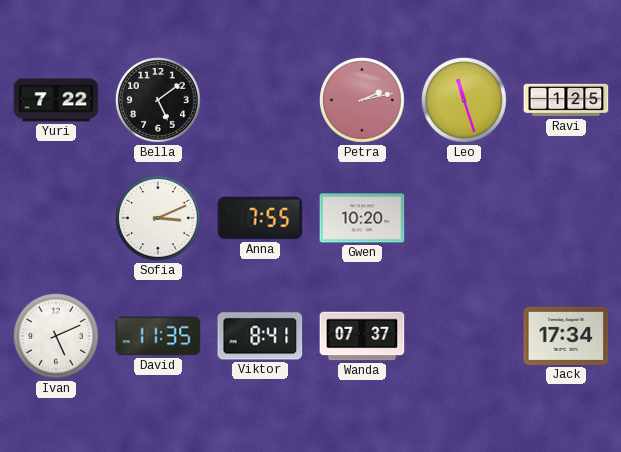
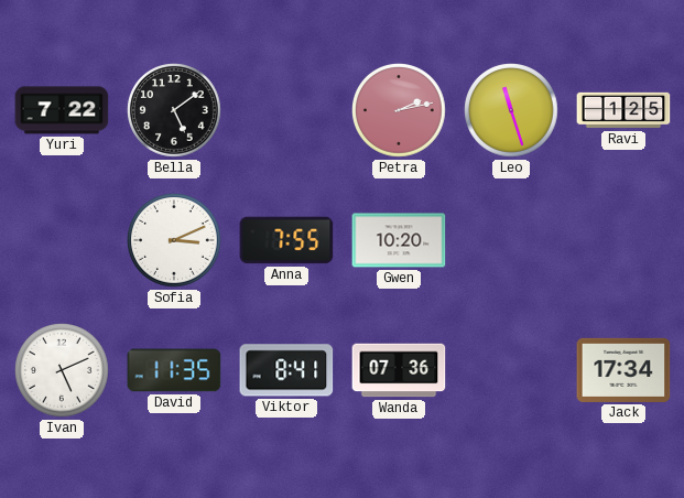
Wanda: 07:37 -> 07:36 (399, 370)
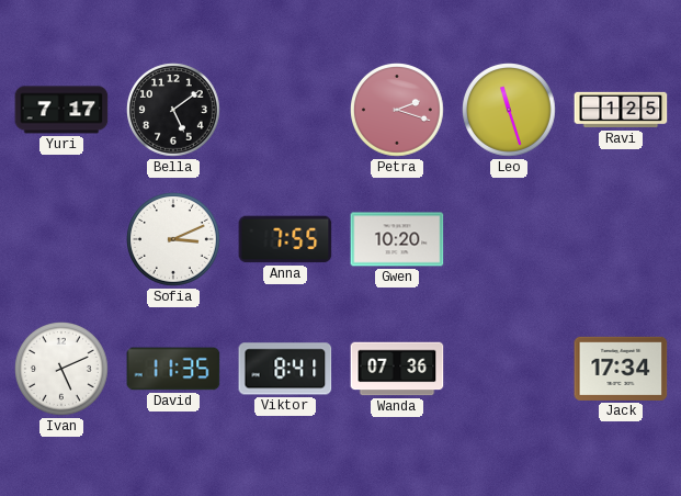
Yuri: 7:22 -> 7:17 (61, 110)
Petra: 2:13 -> 2:18 (398, 111)
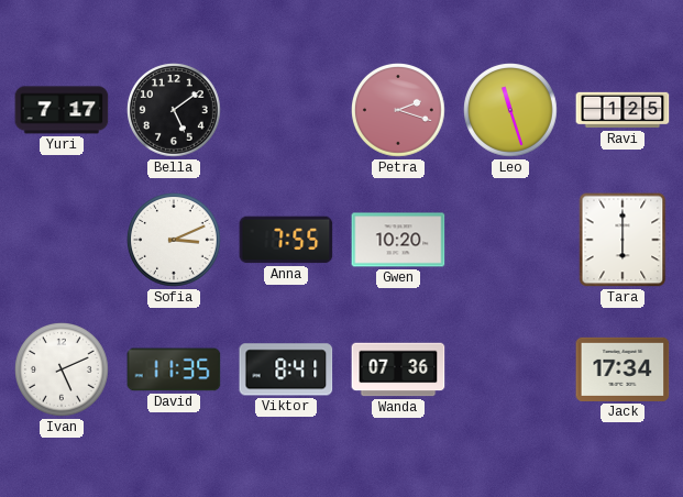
Tara: none -> 6:00 (623, 240)
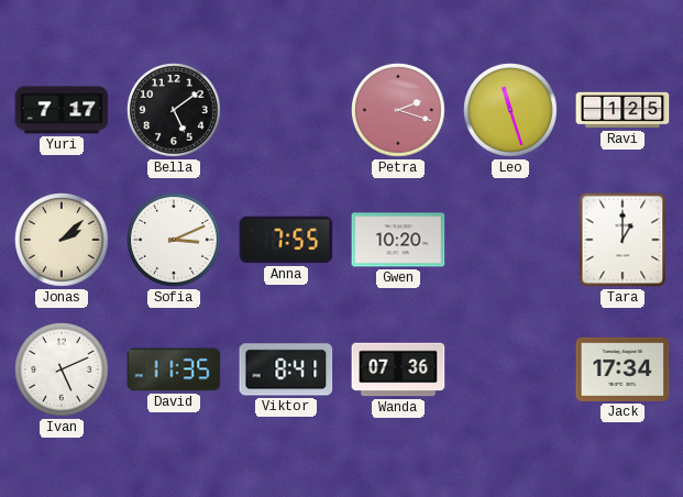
Jonas: none -> 2:08 (63, 241)
Tara: 6:00 -> 1:00 (623, 240)
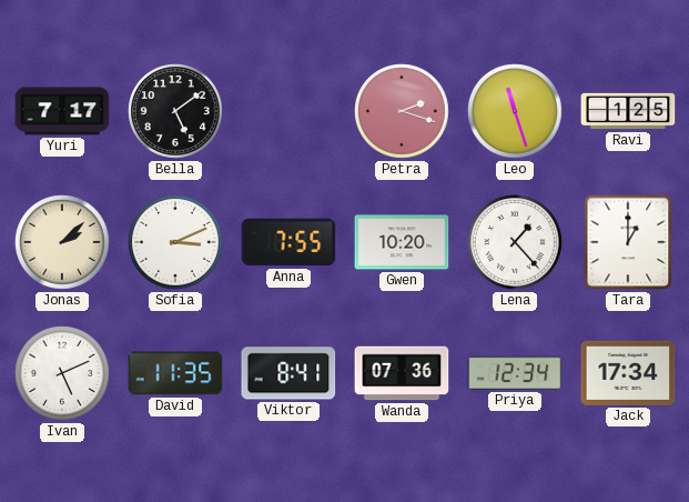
Lena: none -> 1:23 (516, 243)
Priya: none -> 12:34 (515, 373)
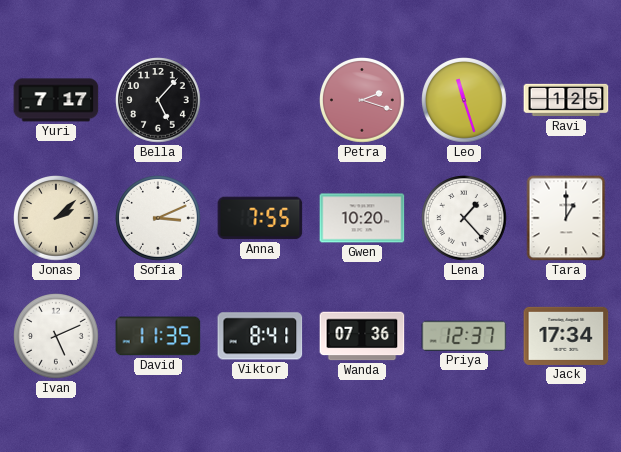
Bella: 5:09 -> 5:07 (159, 101)
Priya: 12:34 -> 12:37 (464, 336)
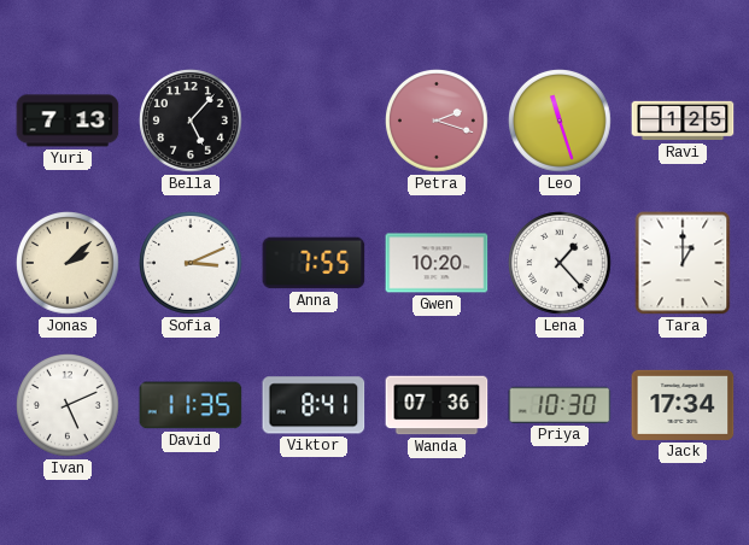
Yuri: 7:17 -> 7:13 (68, 121)
Priya: 12:37 -> 10:30 (560, 405)
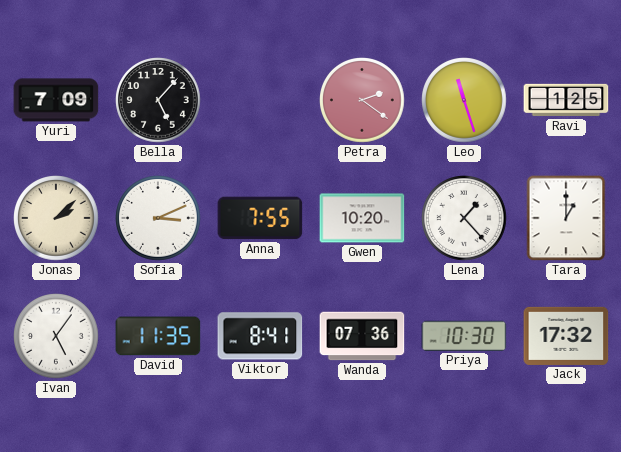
Yuri: 7:13 -> 7:09 (56, 100)
Petra: 2:18 -> 2:21 (363, 101)
Ivan: 5:11 -> 5:06 (57, 337)
Jack: 17:34 -> 17:32 (566, 336)
